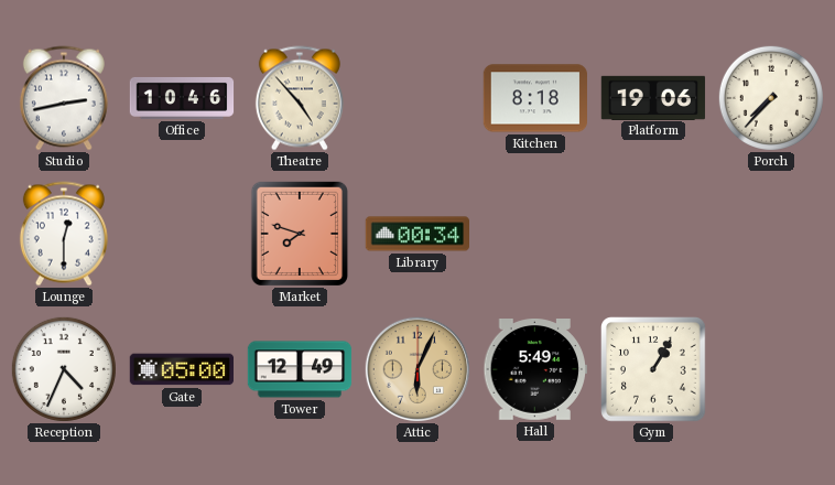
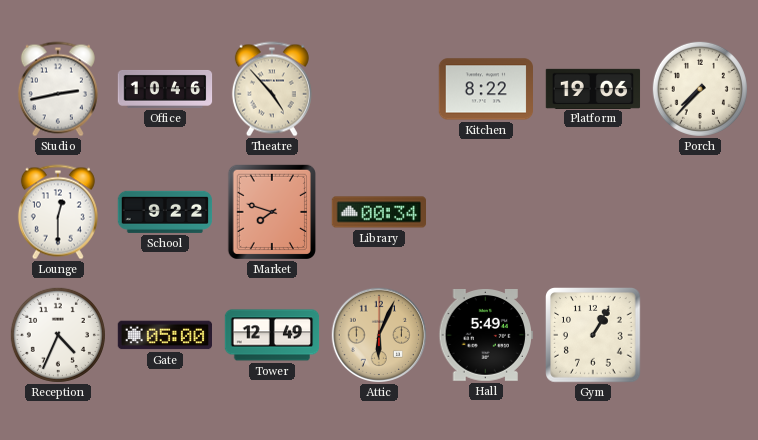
Kitchen: 8:18 -> 8:22 (486, 89)
School: none -> 9:22 (165, 212)
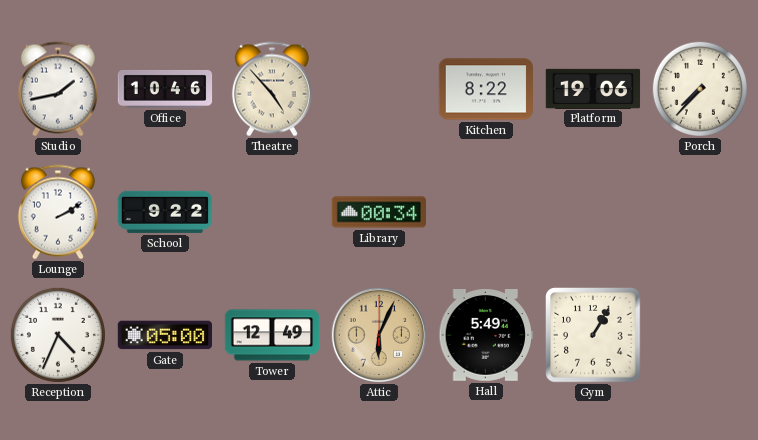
Studio: 2:43 -> 1:43 (58, 89)
Lounge: 12:30 -> 2:10 (58, 212)
Market: 7:48 -> none (272, 211)
